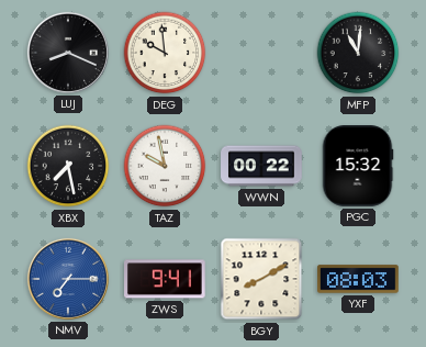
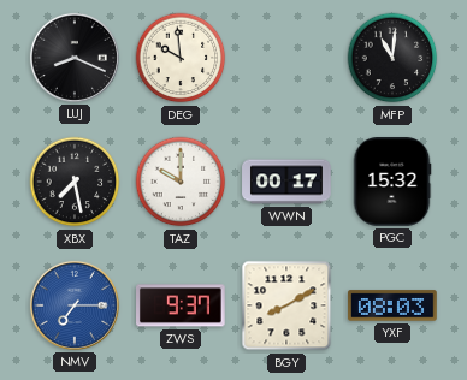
TAZ: 9:58 -> 10:00 (181, 182)
WWN: 00:22 -> 00:17 (286, 182)
ZWS: 9:41 -> 9:37 (182, 305)
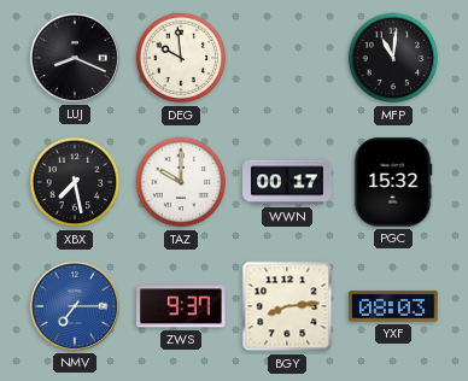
BGY: 8:10 -> 8:14 (287, 306)
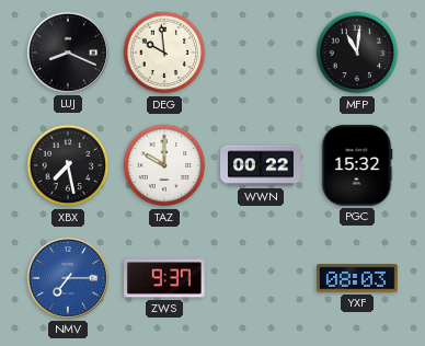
WWN: 00:17 -> 00:22 (261, 165)
BGY: 8:14 -> none (287, 306)
